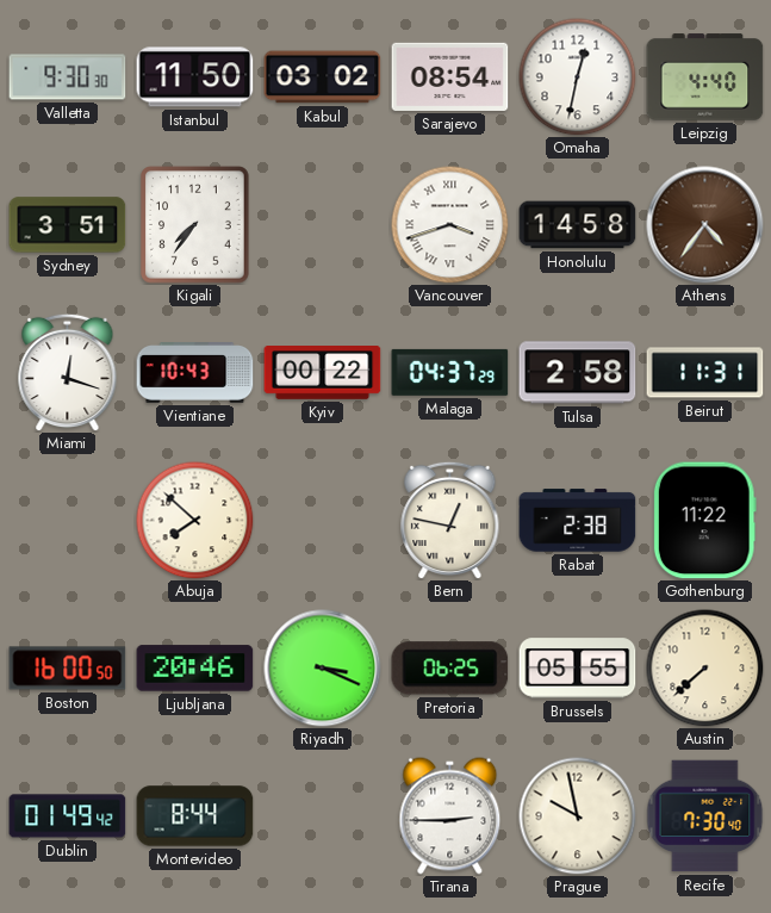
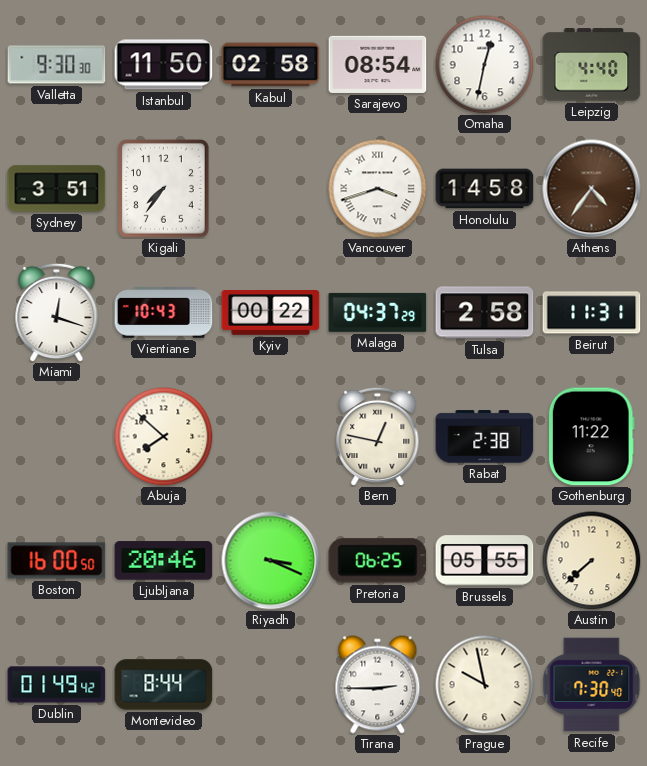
Kabul: 03:02 -> 02:58 (271, 65)
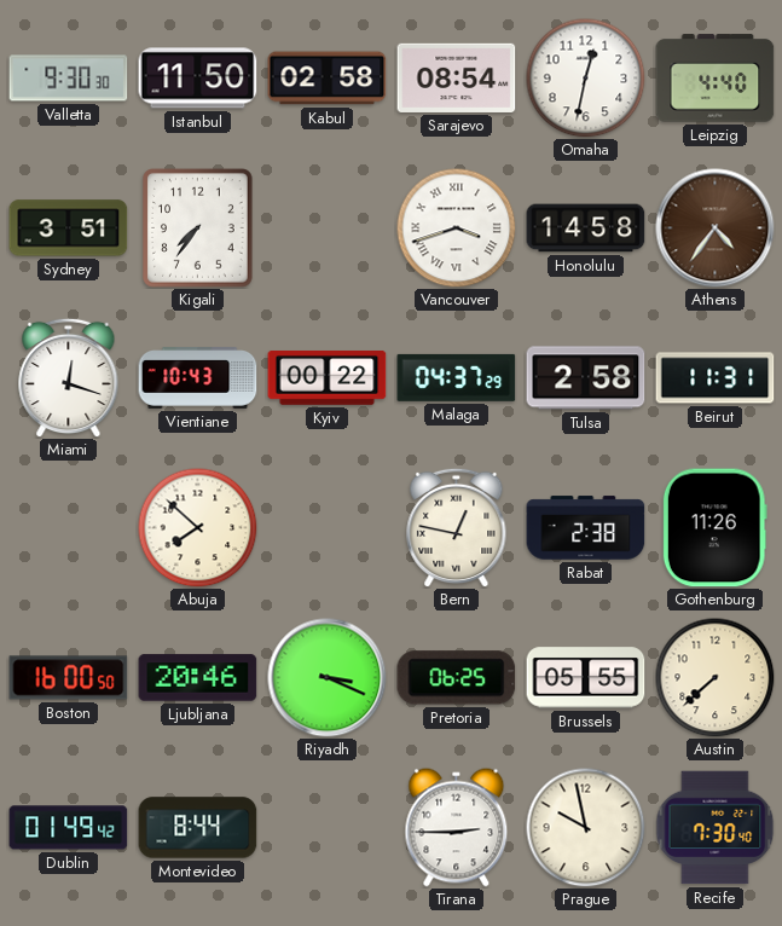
Gothenburg: 11:22 -> 11:26 (714, 528)
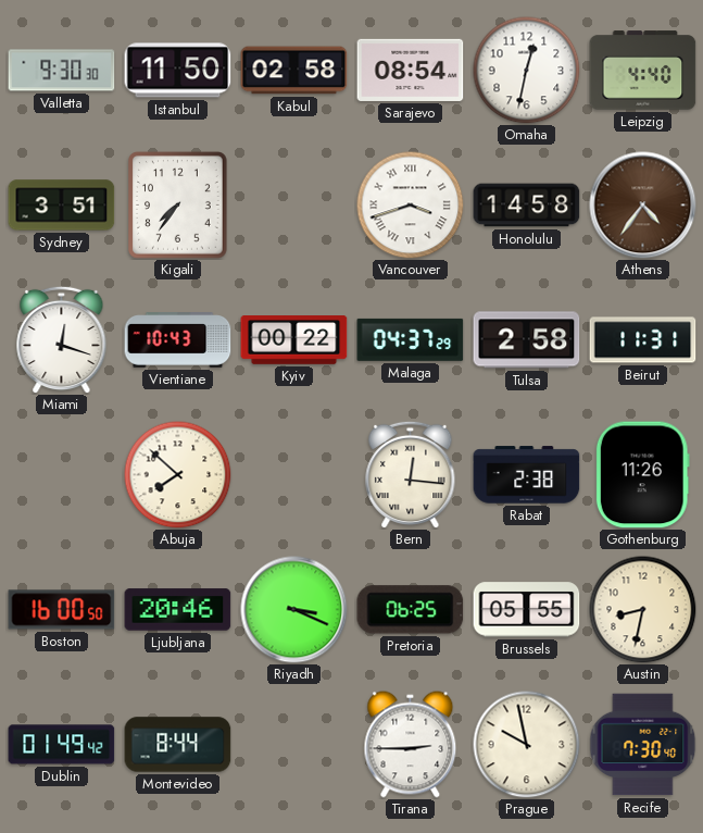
Bern: 12:47 -> 12:16 (411, 474)
Austin: 7:38 -> 8:32 (643, 610)
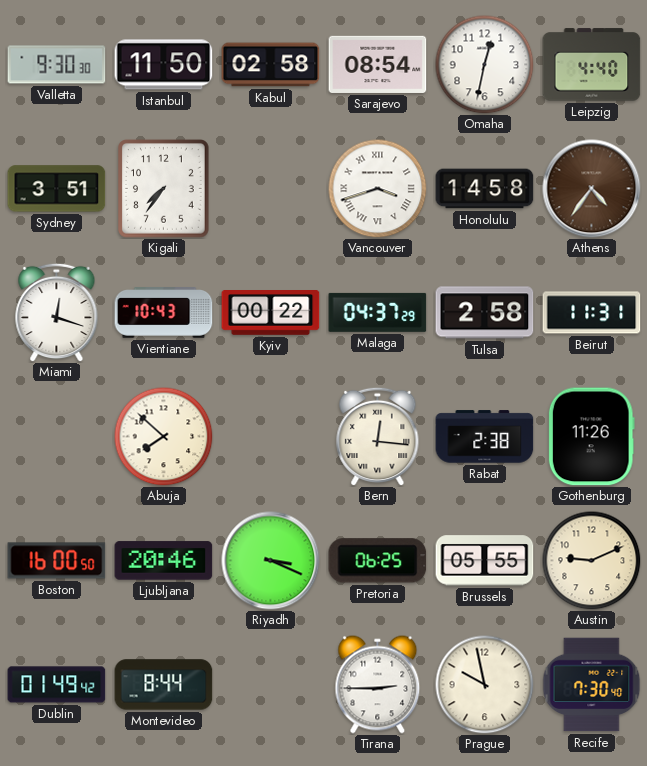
Austin: 8:32 -> 9:11 (592, 561)
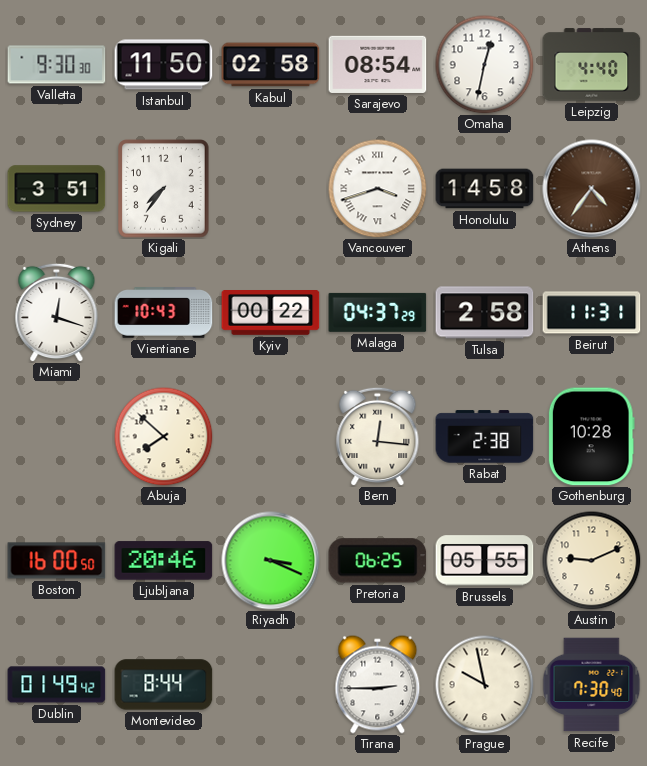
Gothenburg: 11:26 -> 10:28 (591, 437)
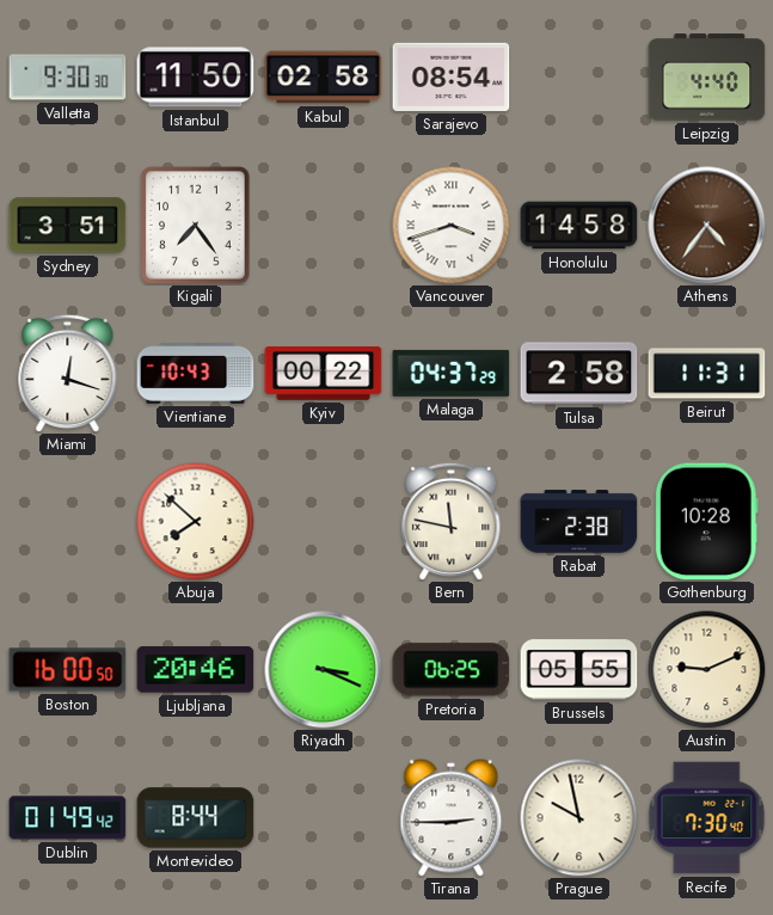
Omaha: 12:32 -> none (485, 65)
Kigali: 7:36 -> 7:24 (196, 226)
Bern: 12:16 -> 11:47 (452, 521)
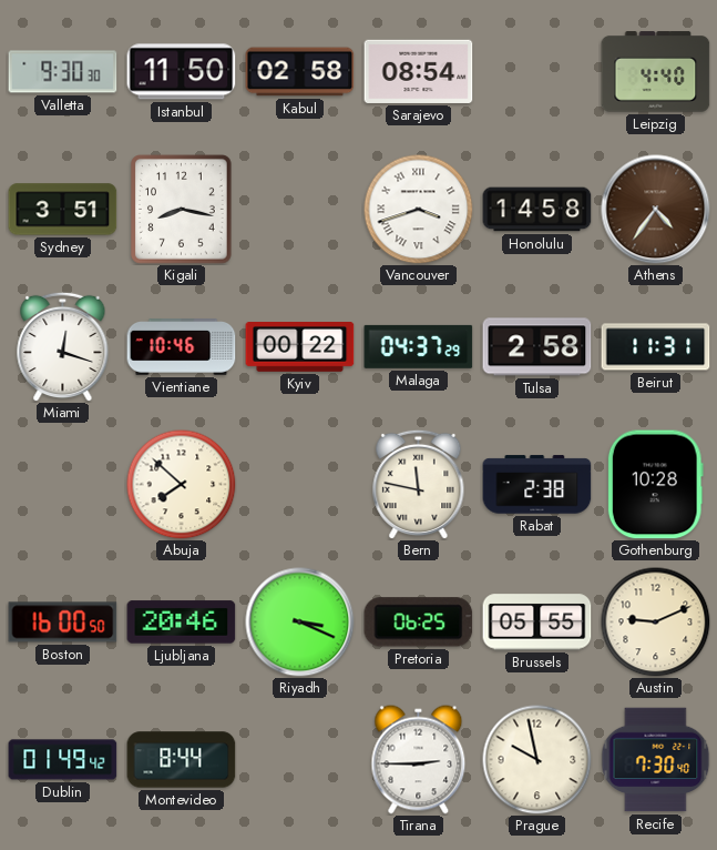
Kigali: 7:24 -> 8:17 (182, 210)
Vientiane: 10:43 -> 10:46 (182, 347)
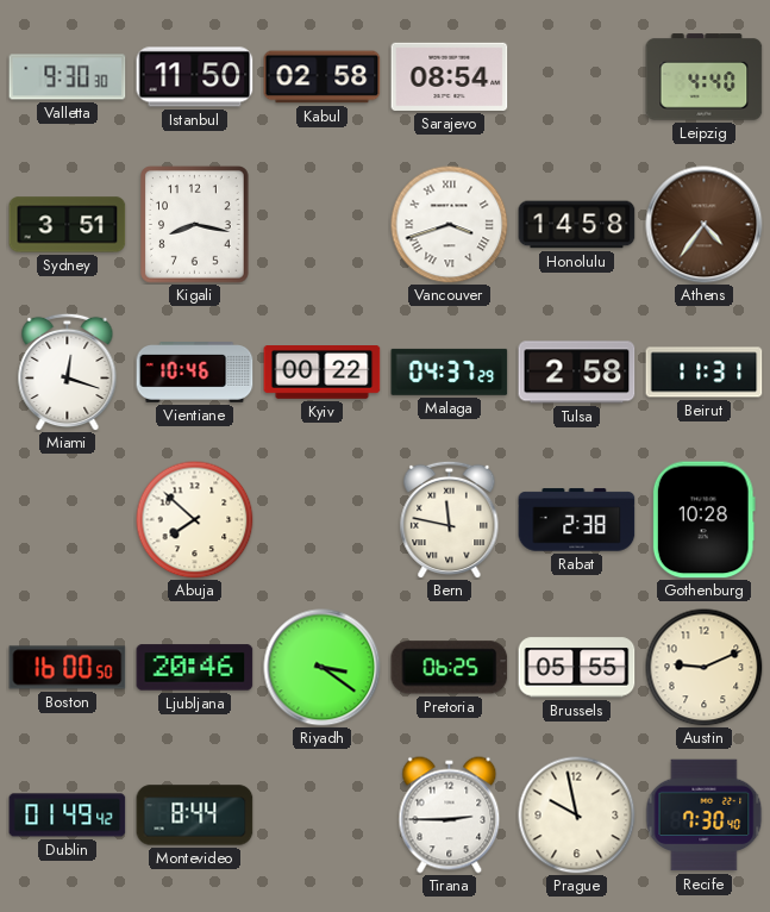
Riyadh: 3:19 -> 3:21 (323, 668)
